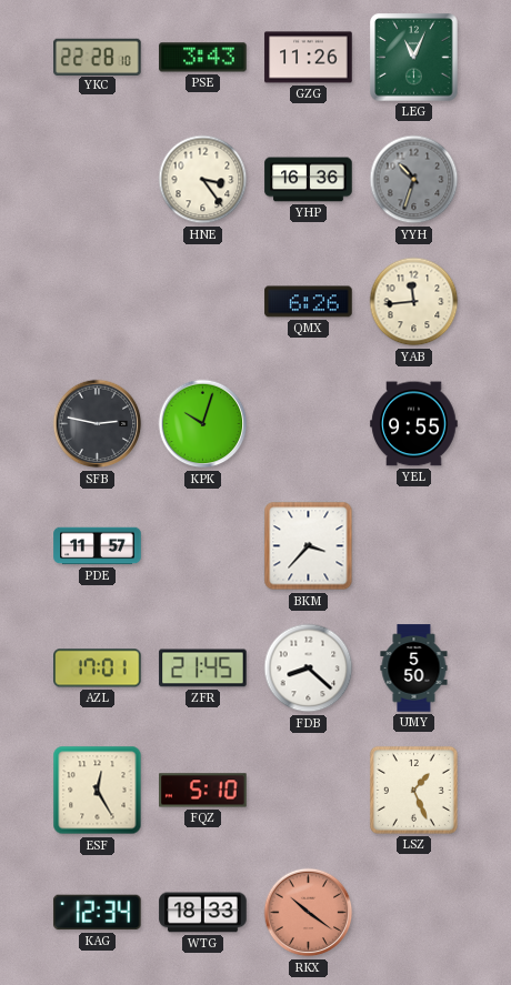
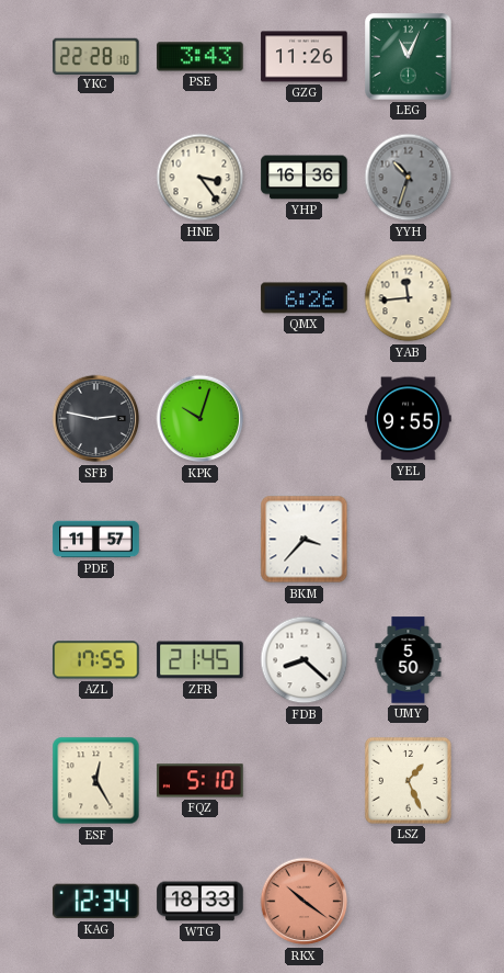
AZL: 17:01 -> 17:55 (96, 660)
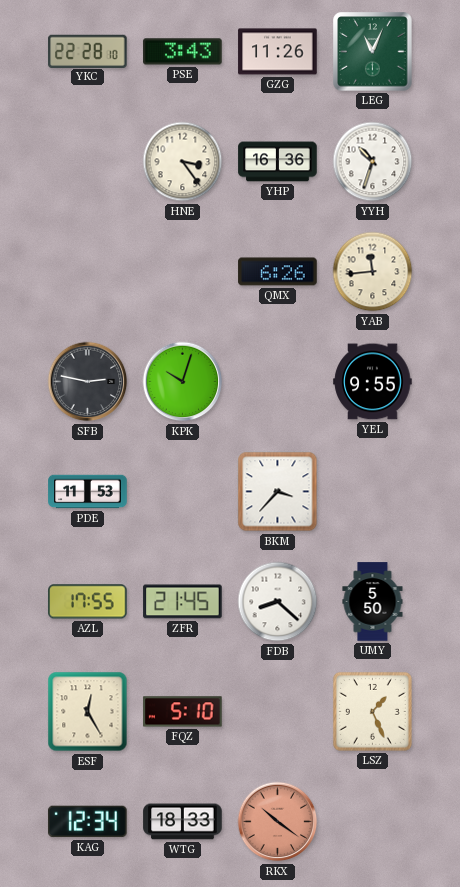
YYH dial: grey -> white (373, 162)
PDE: 11:57 -> 11:53 (88, 492)
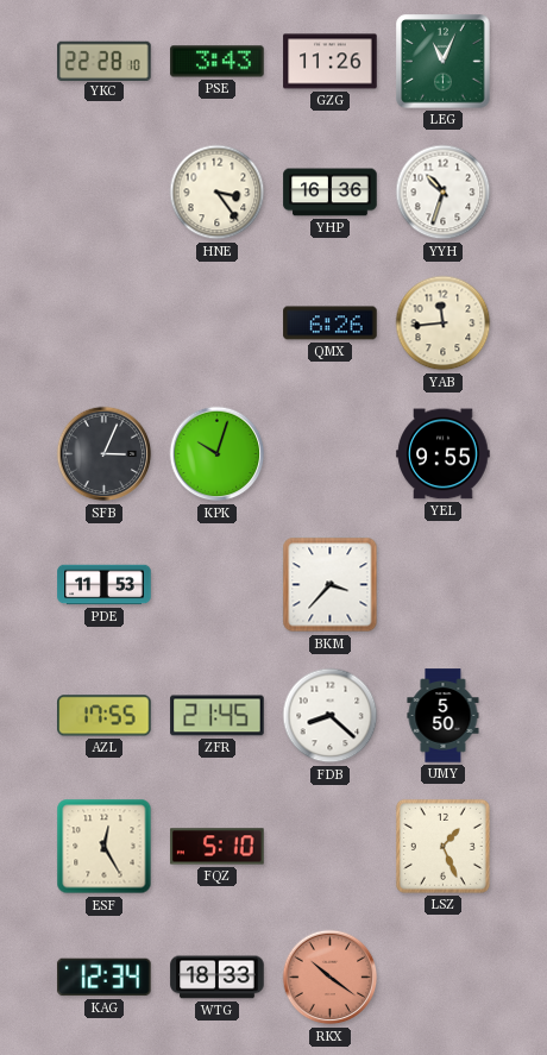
SFB: 2:47 -> 3:04 (105, 454)
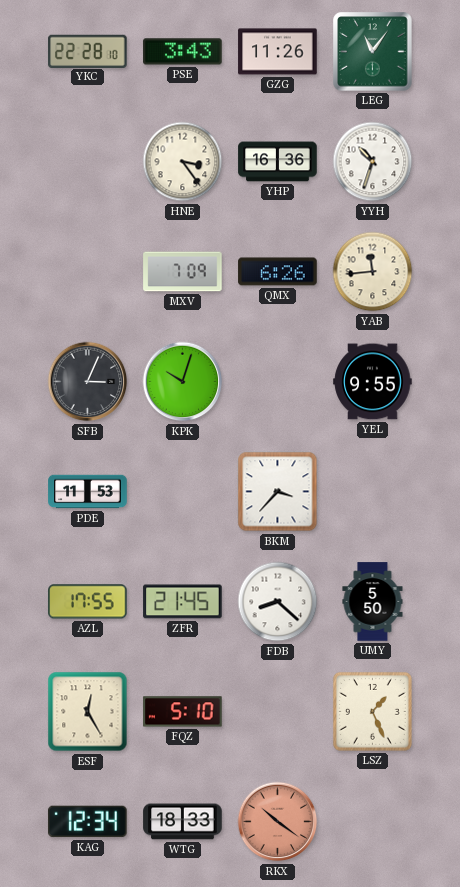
LEG: 11:04 -> 11:06 (373, 52)
MXV: none -> 7:09 (183, 272)
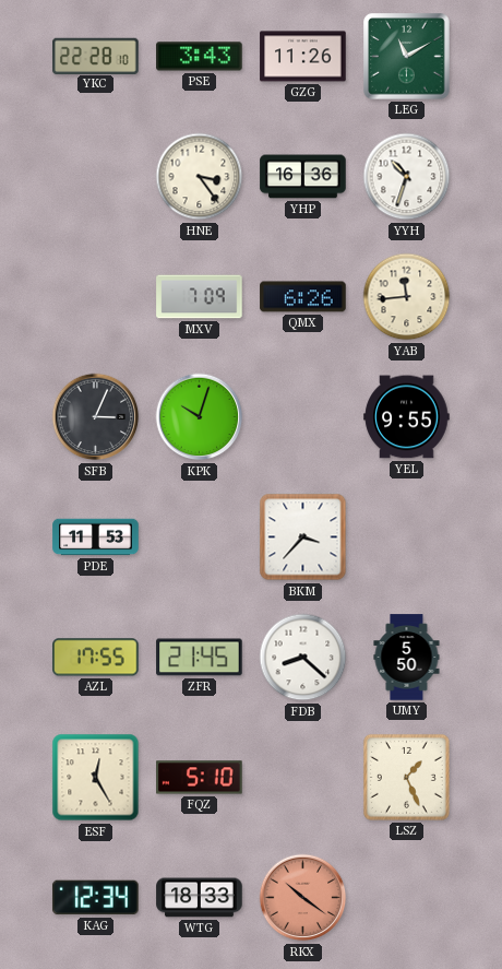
LEG: 11:06 -> 11:10 (407, 57)
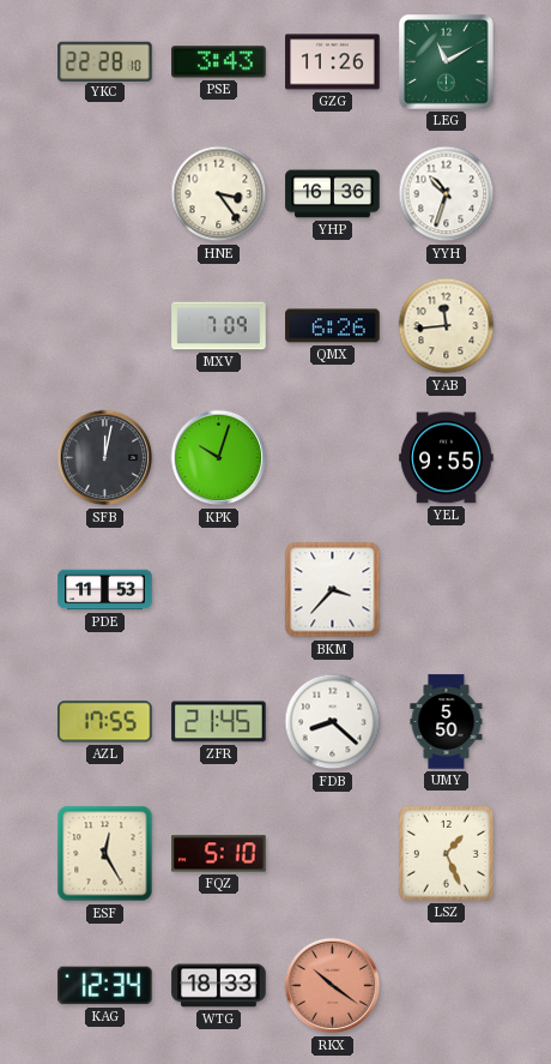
SFB: 3:04 -> 12:02 (105, 458)
